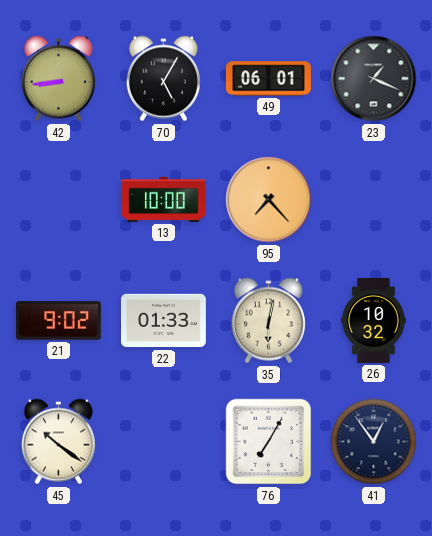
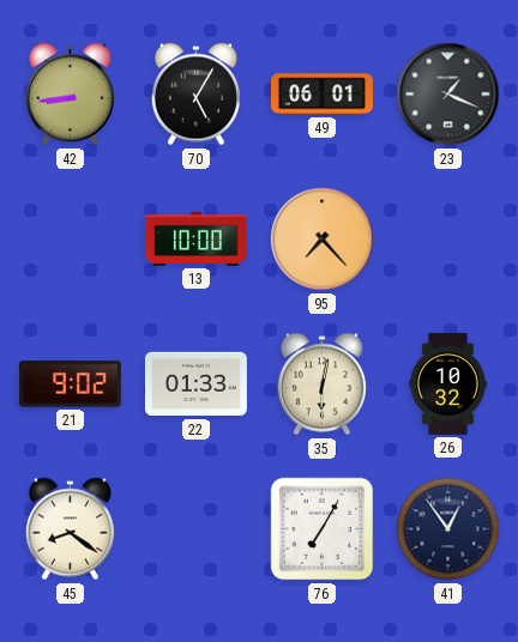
45: 10:21 -> 8:21 (70, 529)
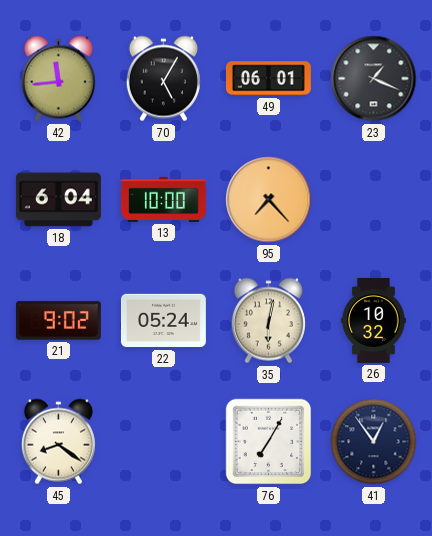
42: 8:44 -> 11:44 (58, 79)
18: none -> 6:04 (58, 200)
22: 01:33 -> 05:24 (163, 321)
